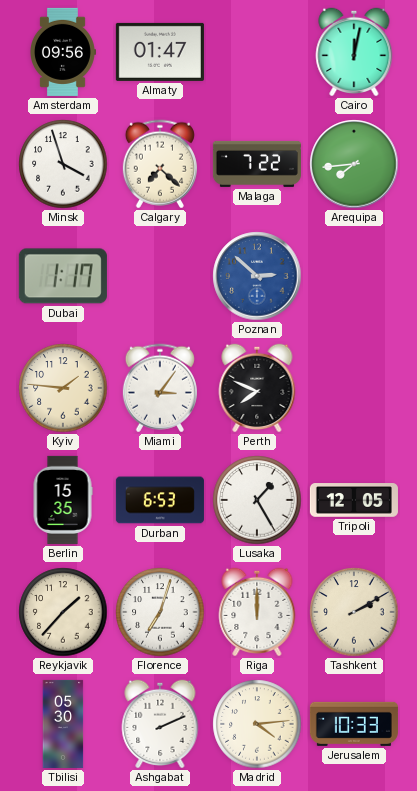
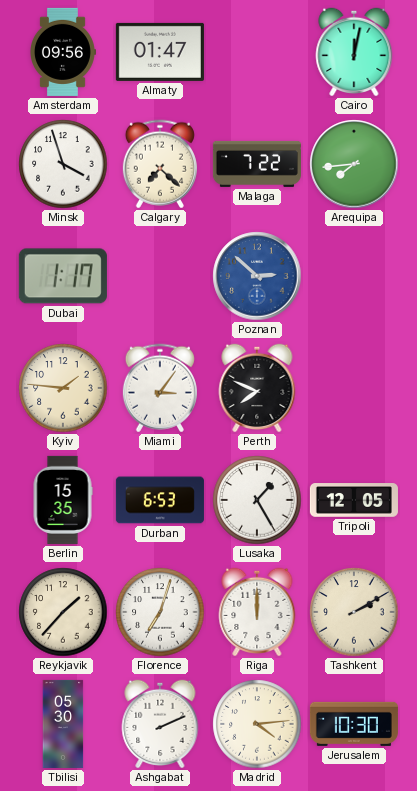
Jerusalem: 10:33 -> 10:30 (354, 724)
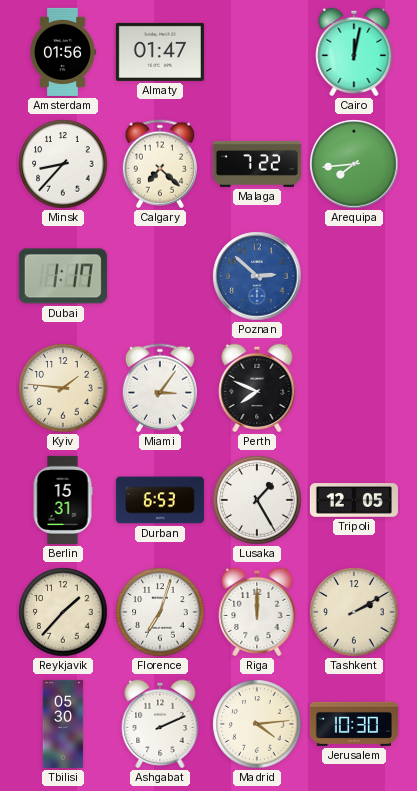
Amsterdam: 09:56 -> 01:56 (63, 52)
Minsk: 3:57 -> 8:37 (63, 164)
Berlin: 15:35 -> 15:31 (63, 500)
